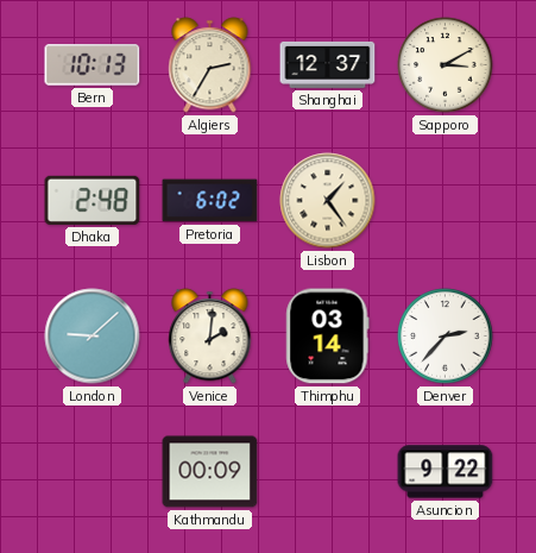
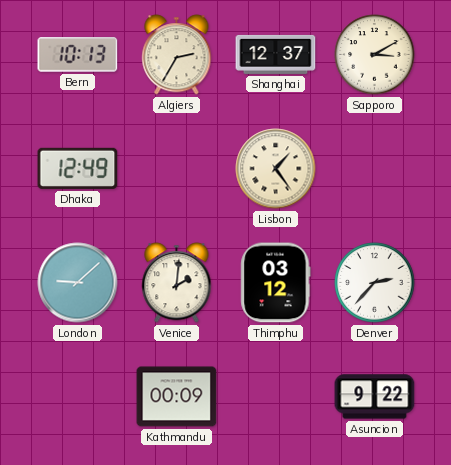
Dhaka: 2:48 -> 12:49 (78, 168)
Pretoria: 6:02 -> none (210, 201)
Thimphu: 03:14 -> 03:12 (276, 283)
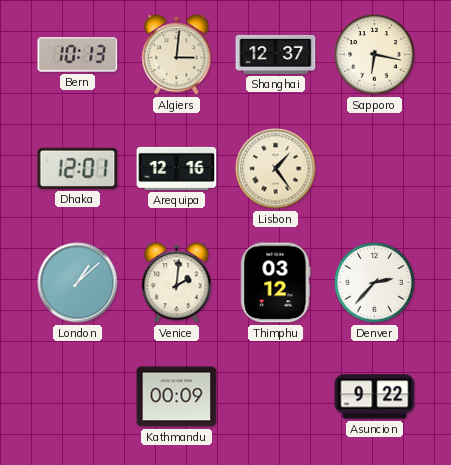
Algiers: 2:35 -> 3:01 (177, 55)
Sapporo: 3:10 -> 6:17 (375, 55)
Dhaka: 12:49 -> 12:01 (78, 168)
Arequipa: none -> 12:16 (177, 168)
London: 9:08 -> 1:08 (78, 283)
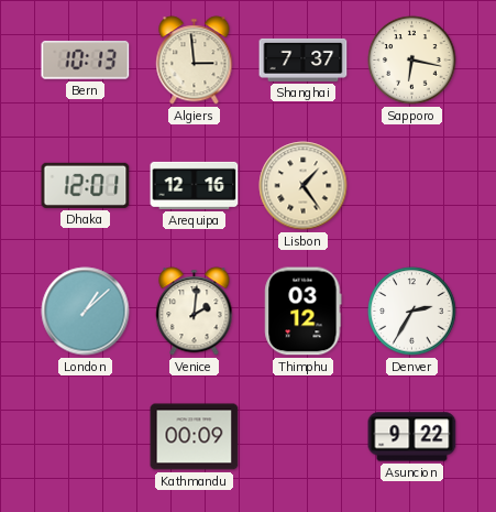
Algiers: 3:01 -> 2:59 (195, 61)
Shanghai: 12:37 -> 7:37 (304, 59)
Denver: 2:37 -> 2:35 (412, 312)
